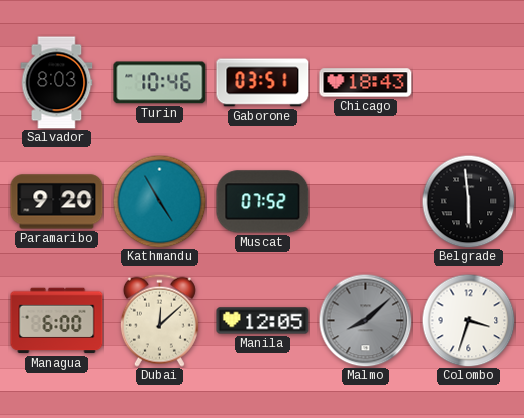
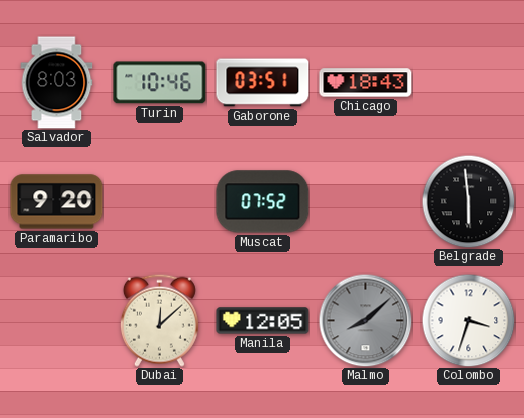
Kathmandu: 4:55 -> none (159, 201)
Managua: 6:00 -> none (57, 321)
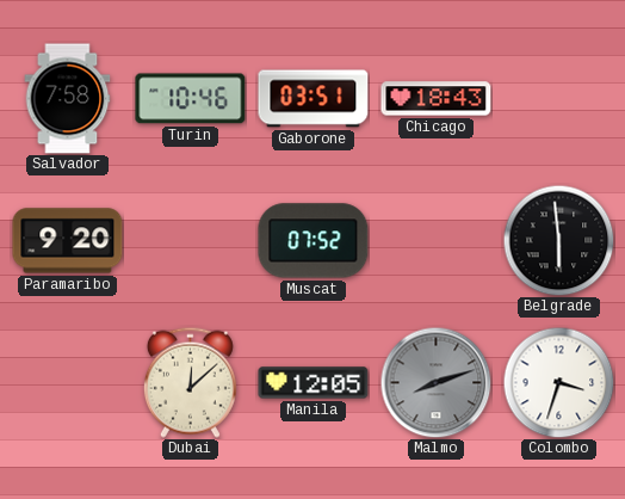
Salvador: 8:03 -> 7:58 (68, 99)
Malmo: 8:08 -> 8:12 (435, 382)
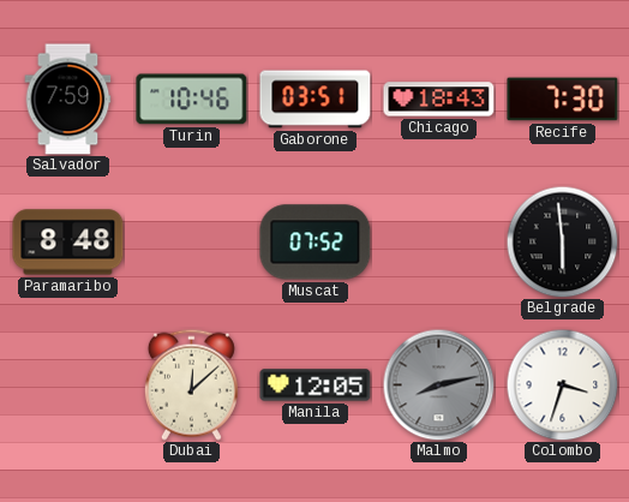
Salvador: 7:58 -> 7:59 (68, 100)
Recife: none -> 7:30 (563, 100)
Paramaribo: 9:20 -> 8:48 (68, 243)
Malmo: 8:12 -> 8:13 (438, 384)
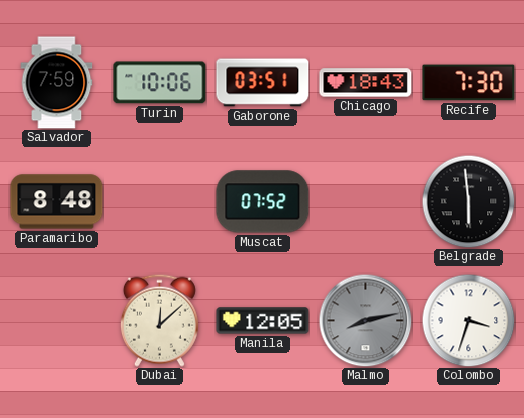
Turin: 10:46 -> 10:06 (160, 83)
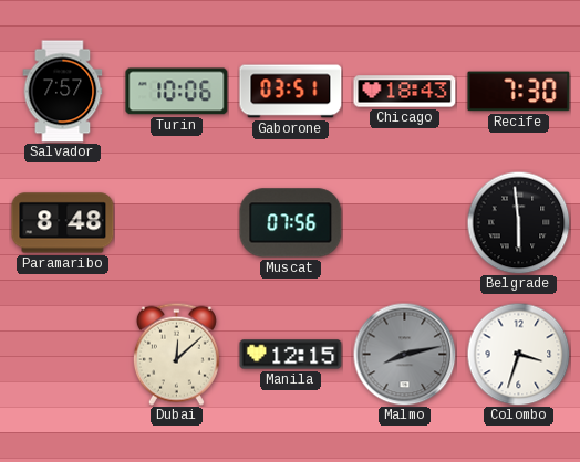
Salvador: 7:59 -> 7:57 (63, 92)
Muscat: 07:52 -> 07:56 (291, 223)
Manila: 12:05 -> 12:15 (291, 355)
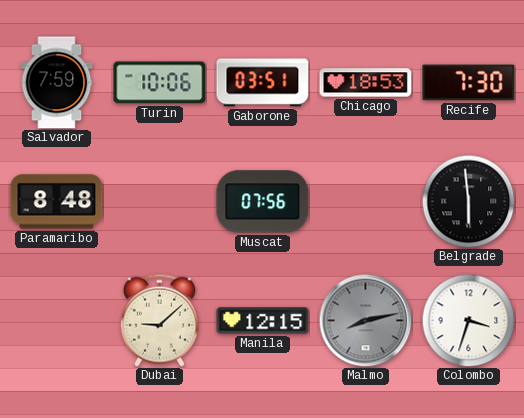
Salvador: 7:57 -> 7:59 (57, 83)
Chicago: 18:43 -> 18:53 (366, 83)
Dubai: 12:08 -> 9:08 (159, 320)
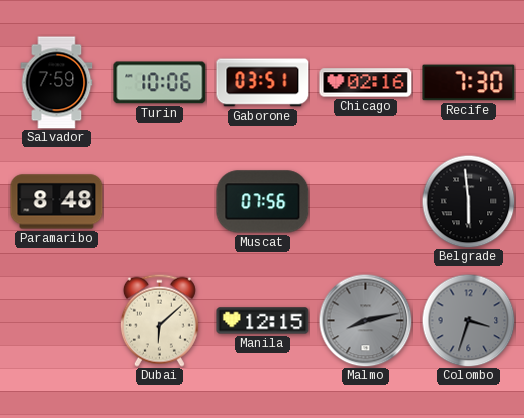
Chicago: 18:53 -> 02:16 (366, 83)
Dubai: 9:08 -> 6:08 (159, 320)
Colombo dial: white -> grey (468, 320)
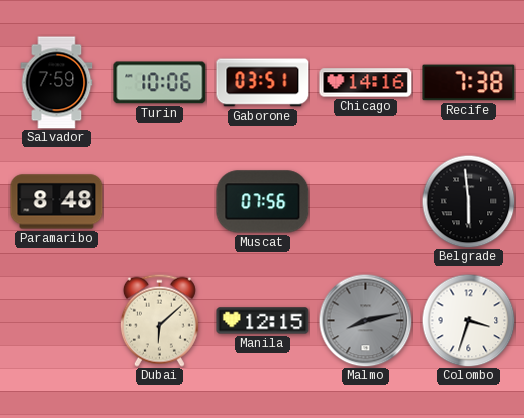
Chicago: 02:16 -> 14:16 (366, 83)
Recife: 7:30 -> 7:38 (469, 83)
Colombo dial: grey -> white (468, 320)
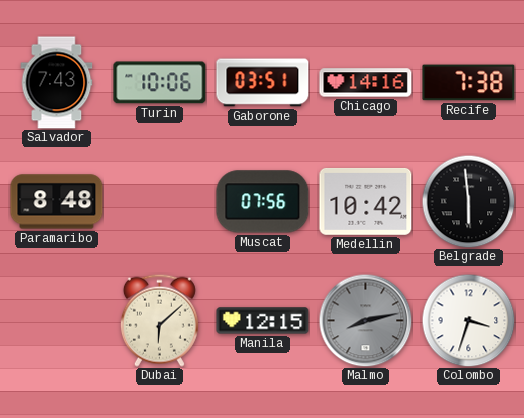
Salvador: 7:59 -> 7:43 (57, 83)
Medellin: none -> 10:42 (366, 201)
